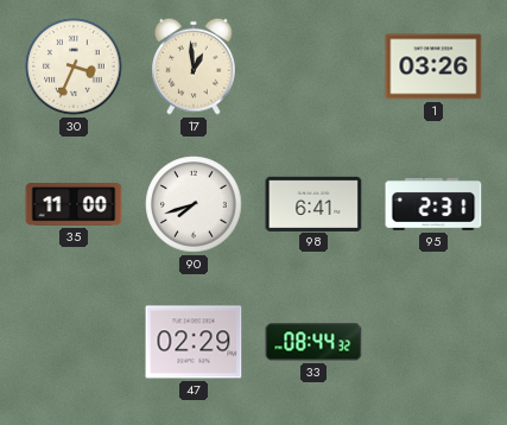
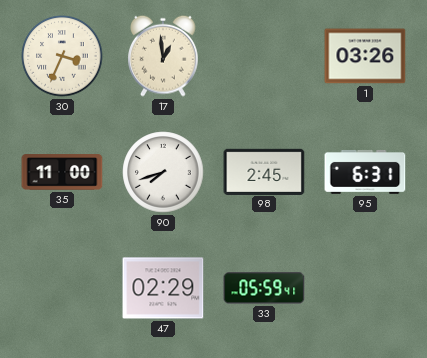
98: 6:41 -> 2:45 (264, 171)
95: 2:31 -> 6:31 (365, 172)
33: 08:44 -> 05:59 (264, 288)
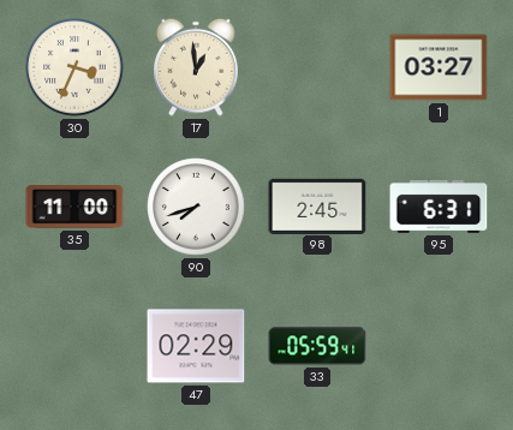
1: 03:26 -> 03:27 (439, 67)
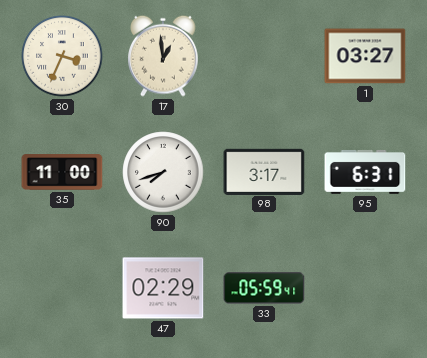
98: 2:45 -> 3:17 (264, 171)
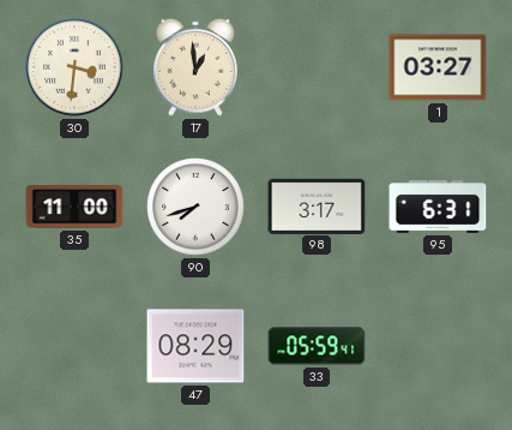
30: 3:34 -> 3:31 (74, 67)
47: 02:29 -> 08:29 (195, 346)
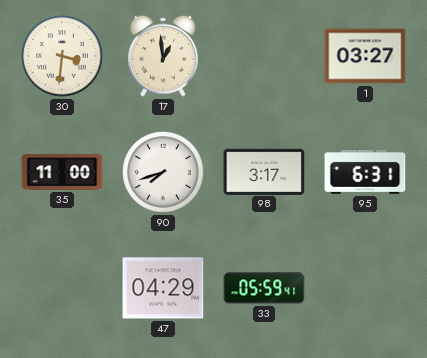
47: 08:29 -> 04:29 (163, 288)
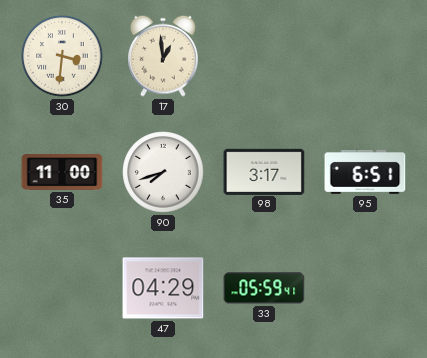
1: 03:27 -> none (365, 56)
95: 6:31 -> 6:51 (365, 172)
